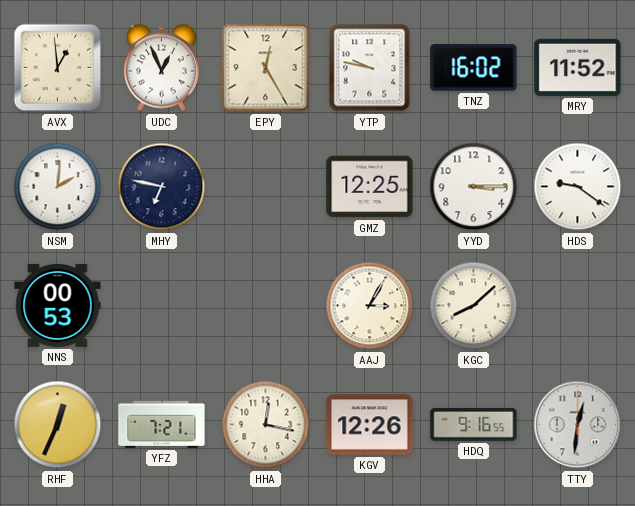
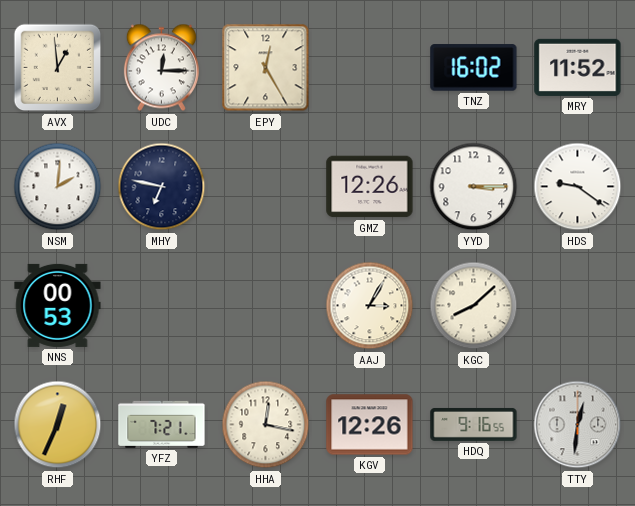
UDC: 12:56 -> 12:15 (161, 68)
YTP: 9:47 -> none (370, 68)
GMZ: 12:25 -> 12:26 (370, 187)
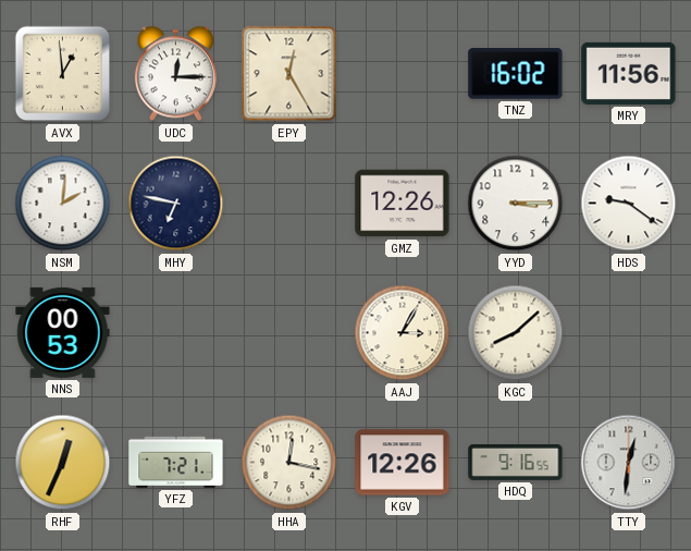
MRY: 11:52 -> 11:56 (629, 73)
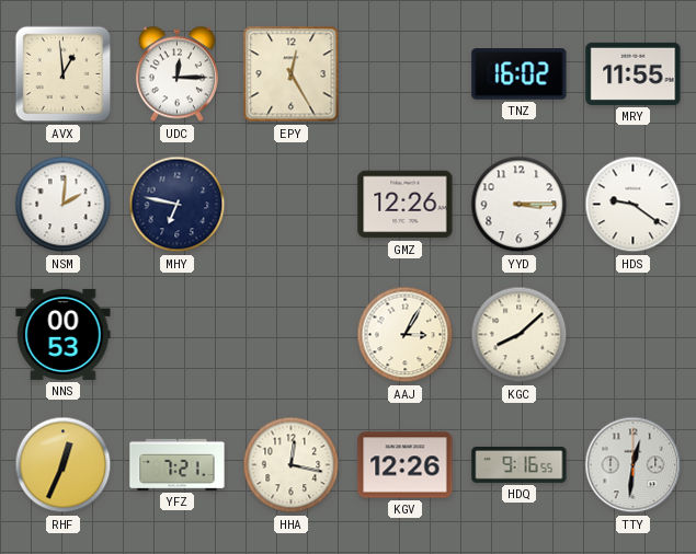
MRY: 11:56 -> 11:55 (634, 73)
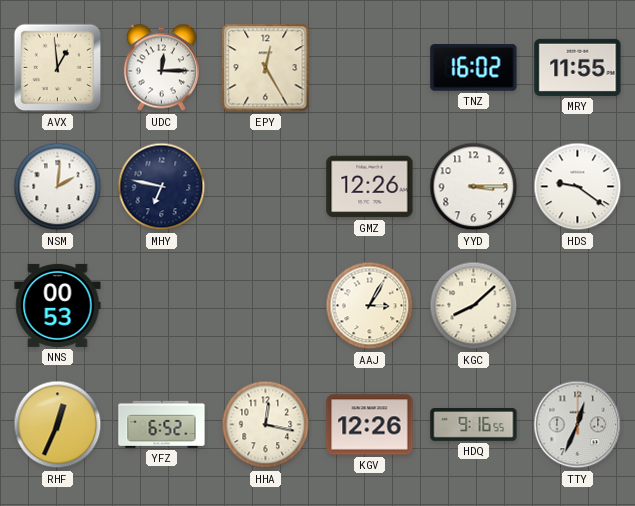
YFZ: 7:21 -> 6:52 (162, 424)
TTY: 12:31 -> 12:34 (578, 425)
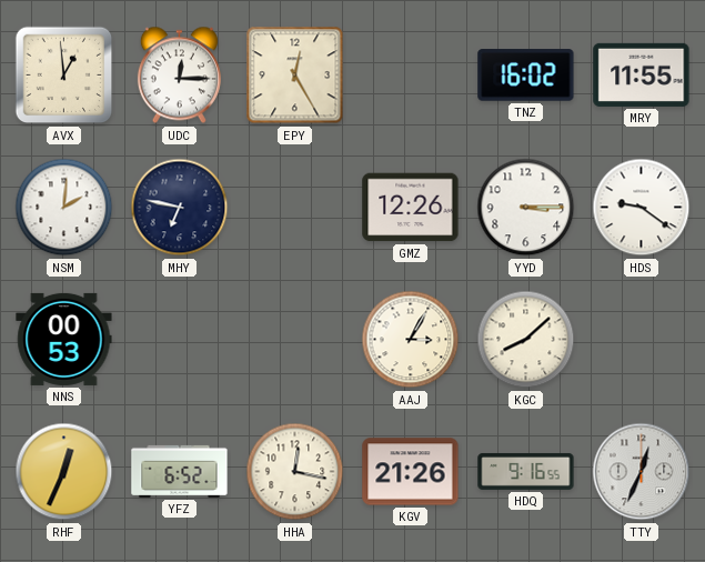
KGV: 12:26 -> 21:26 (411, 472)
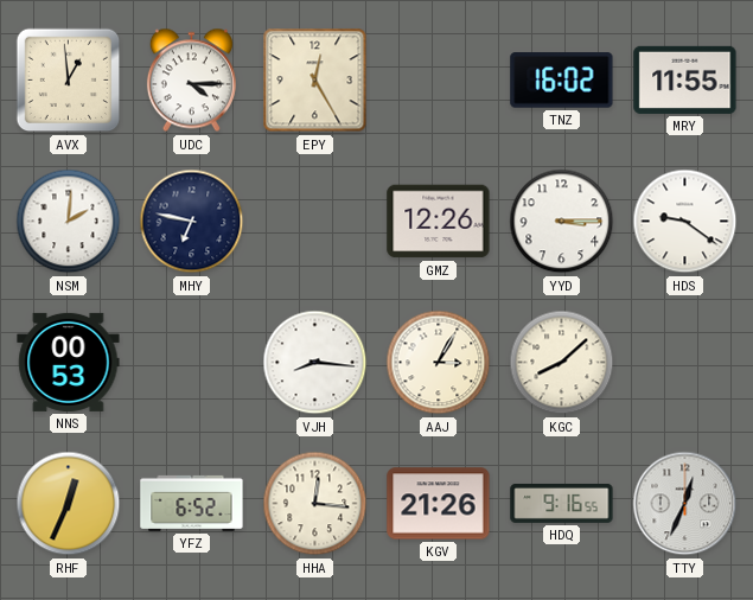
UDC: 12:15 -> 4:15 (191, 81)
VJH: none -> 8:16 (315, 363)
HHA: 12:17 -> 12:16 (315, 504)
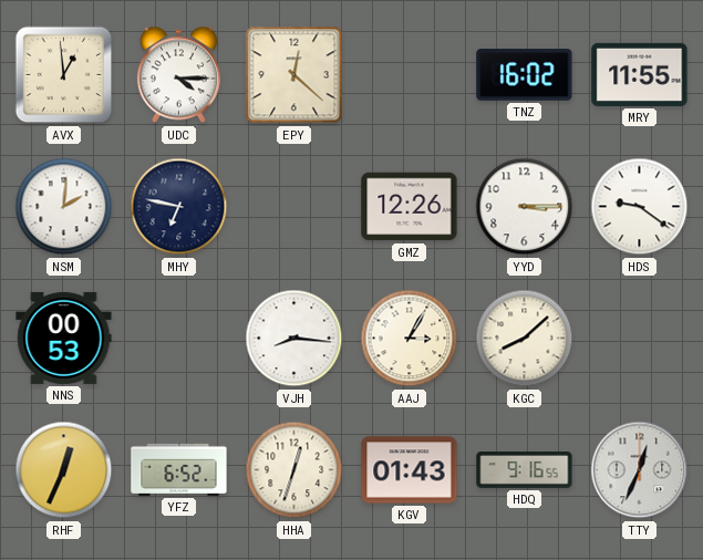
EPY: 12:25 -> 12:22 (294, 75)
HHA: 12:16 -> 12:33 (294, 470)
KGV: 21:26 -> 01:43 (410, 470)
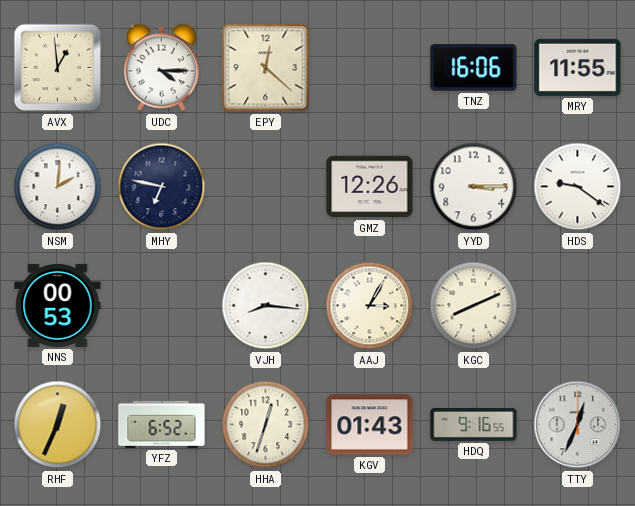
TNZ: 16:02 -> 16:06 (474, 68)
KGC: 8:08 -> 8:11 (474, 306)
